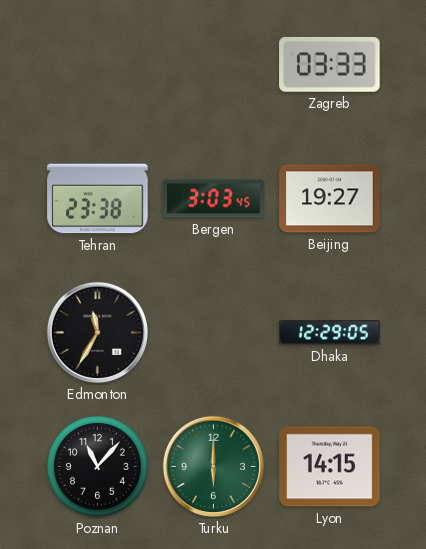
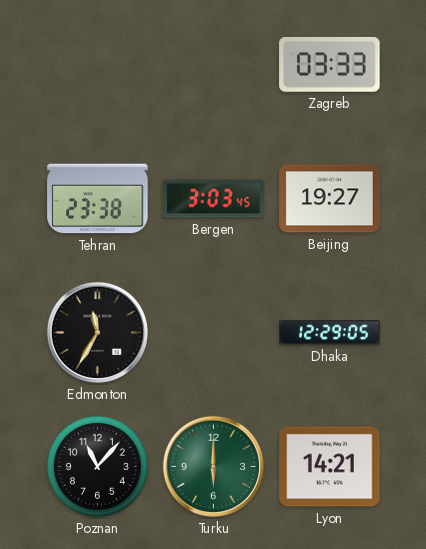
Lyon: 14:15 -> 14:21 (330, 467)
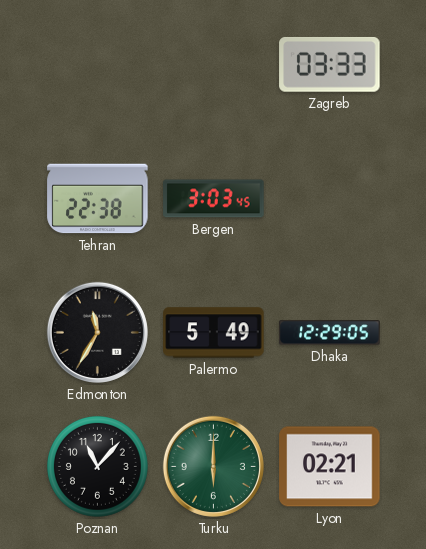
Tehran: 23:38 -> 22:38 (98, 199)
Beijing: 19:27 -> none (330, 199)
Palermo: none -> 5:49 (214, 333)
Lyon: 14:21 -> 02:21 (330, 467)
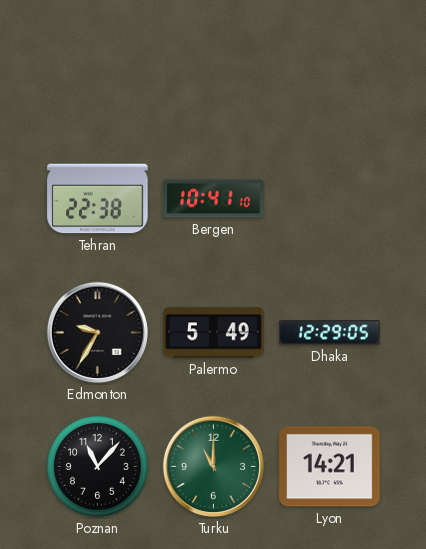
Zagreb: 03:33 -> none (330, 64)
Bergen: 3:03 -> 10:41 (214, 199)
Edmonton: 11:35 -> 9:35 (97, 332)
Turku: 6:00 -> 11:00 (213, 466)
Lyon: 02:21 -> 14:21 (330, 467)
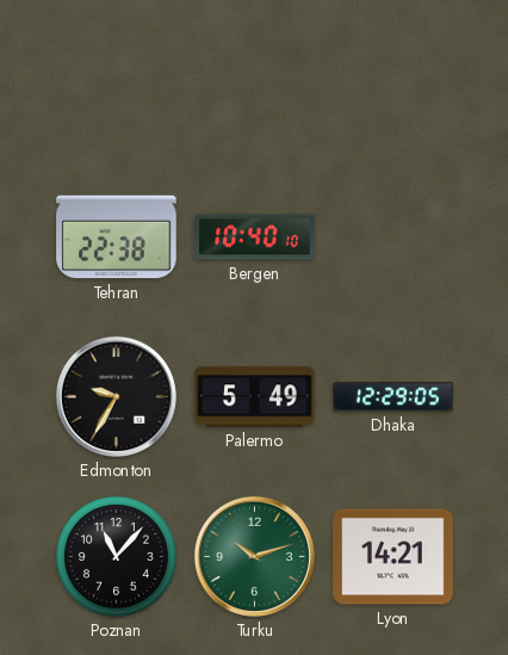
Bergen: 10:41 -> 10:40 (255, 237)
Turku: 11:00 -> 10:12 (254, 556)
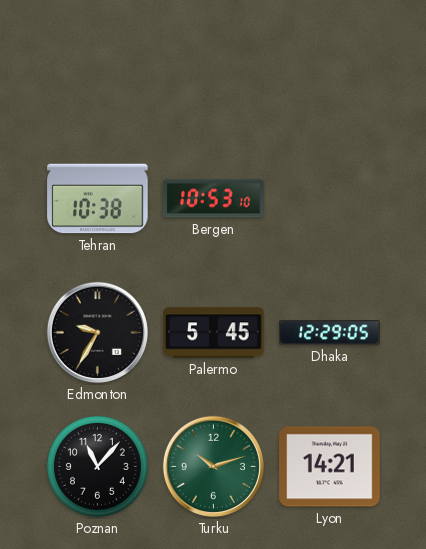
Tehran: 22:38 -> 10:38 (98, 199)
Bergen: 10:40 -> 10:53 (214, 199)
Palermo: 5:49 -> 5:45 (214, 333)
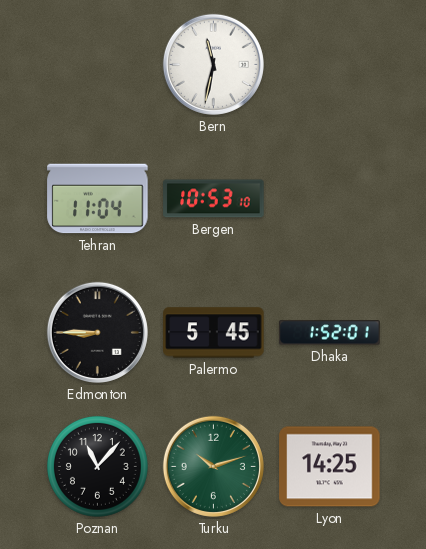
Bern: none -> 11:32 (213, 64)
Tehran: 10:38 -> 11:04 (98, 199)
Edmonton: 9:35 -> 8:45 (97, 332)
Dhaka: 12:29 -> 1:52 (330, 333)
Lyon: 14:21 -> 14:25 (330, 467)
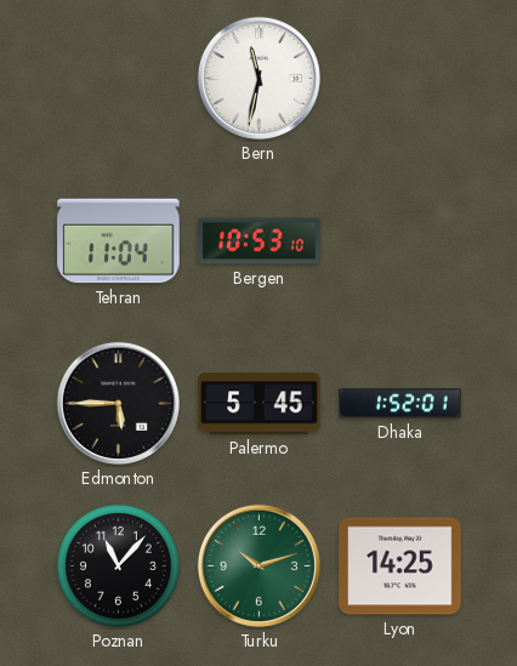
Edmonton: 8:45 -> 5:45 (118, 403)
